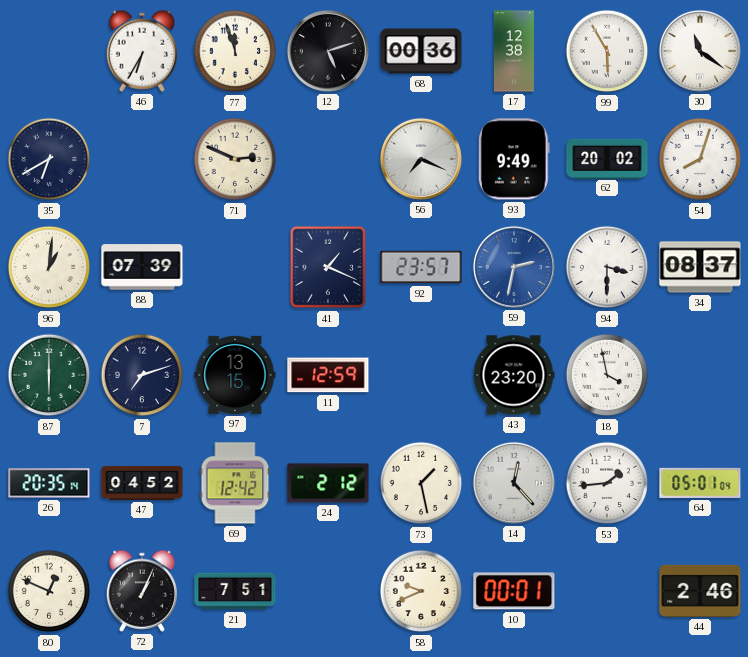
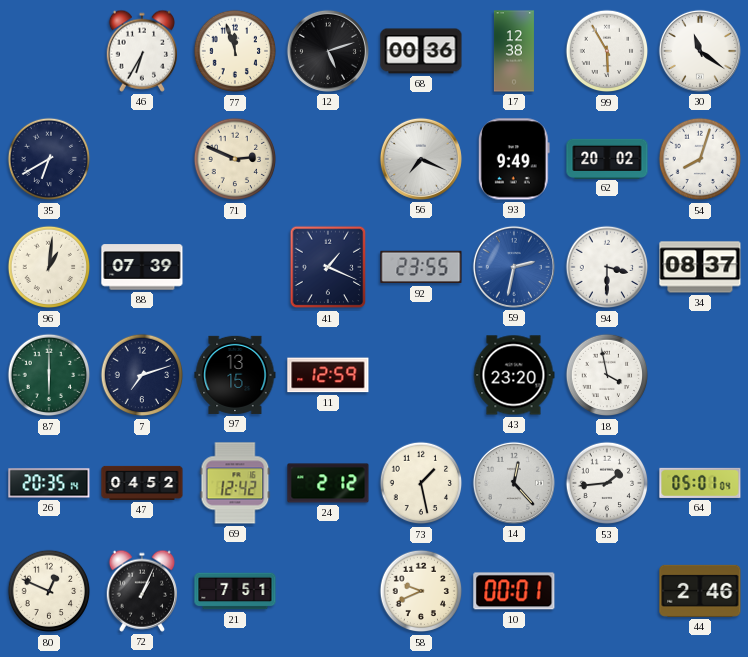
92: 23:57 -> 23:55 (421, 267)
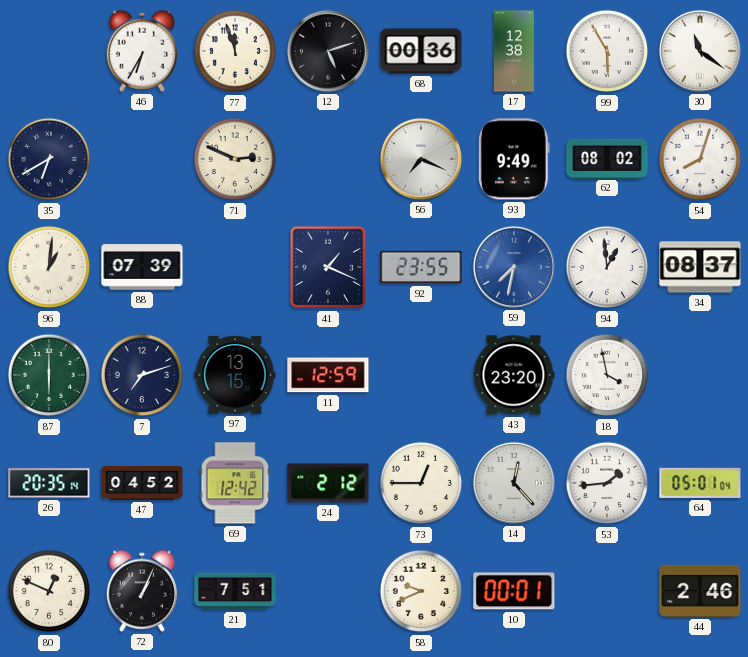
62: 20:02 -> 08:02 (607, 158)
59: 2:32 -> 7:32 (514, 267)
94: 3:30 -> 12:59 (607, 267)
73: 1:28 -> 12:45 (421, 483)
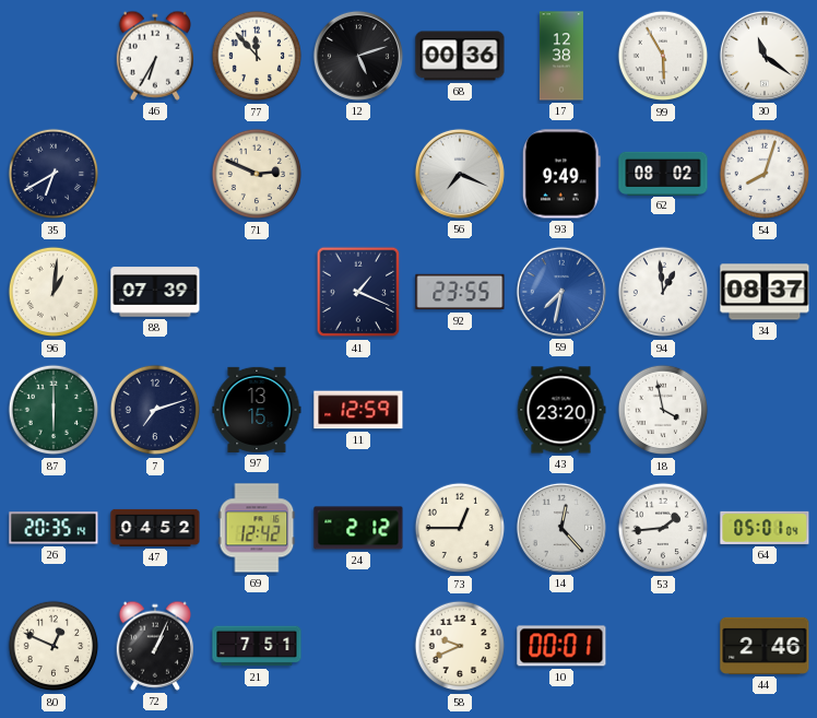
77: 11:57 -> 11:53 (257, 56)
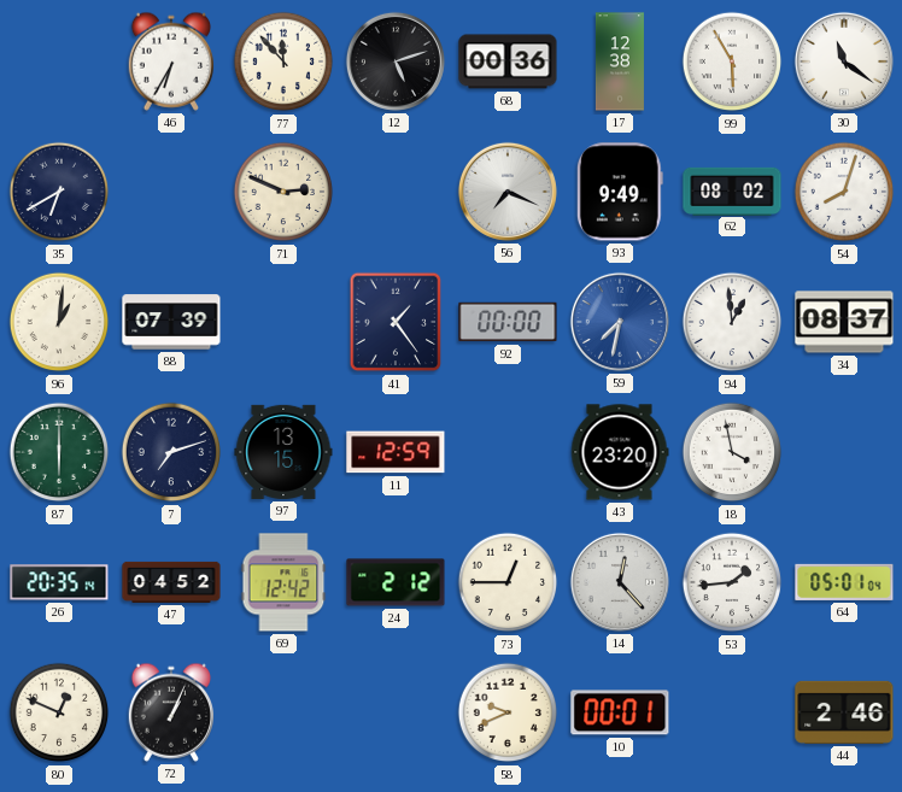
41: 1:19 -> 1:24 (396, 322)
92: 23:55 -> 00:00 (508, 322)
21: 7:51 -> none (257, 646)
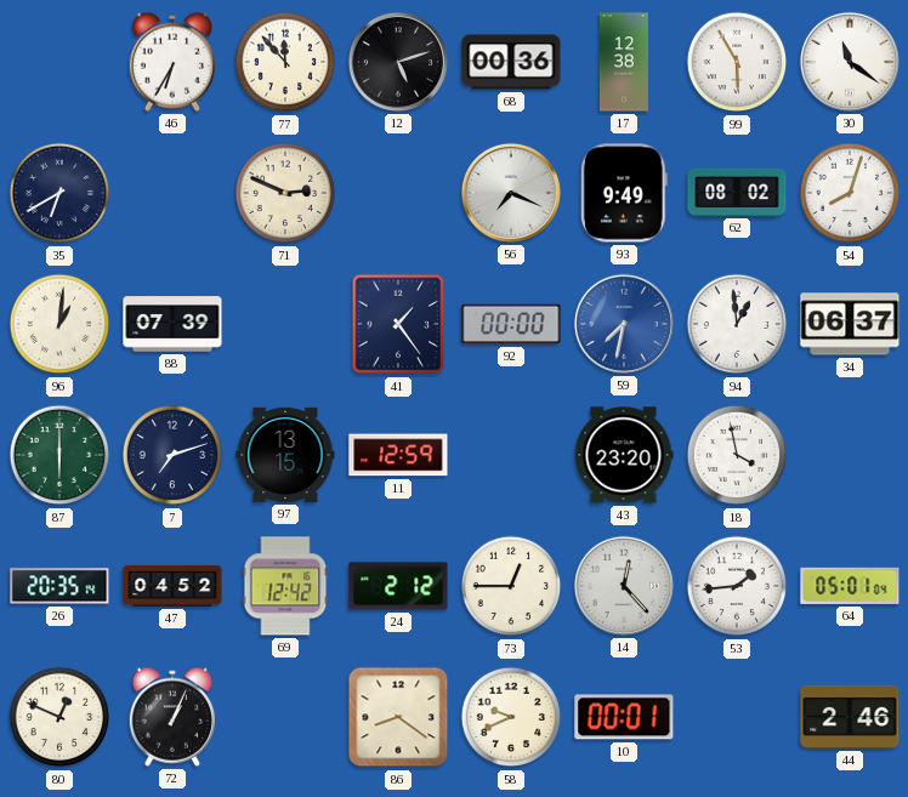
34: 08:37 -> 06:37 (850, 324)
86: none -> 8:21 (398, 717)
